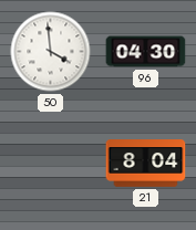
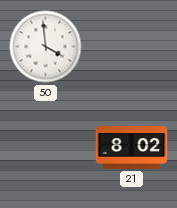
96: 04:30 -> none (146, 52)
21: 8:04 -> 8:02 (132, 148)
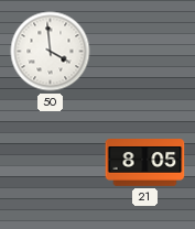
21: 8:02 -> 8:05 (145, 163)
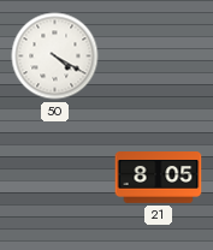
50: 3:59 -> 4:20 (55, 56)
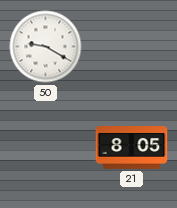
50: 4:20 -> 9:20 (46, 47)
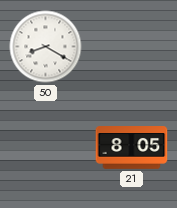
50: 9:20 -> 8:20 (46, 47)
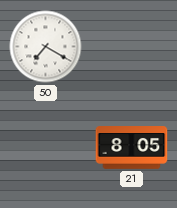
50: 8:20 -> 7:20 (46, 47)
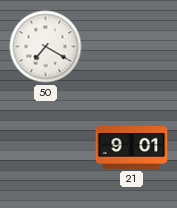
21: 8:05 -> 9:01 (132, 148)
